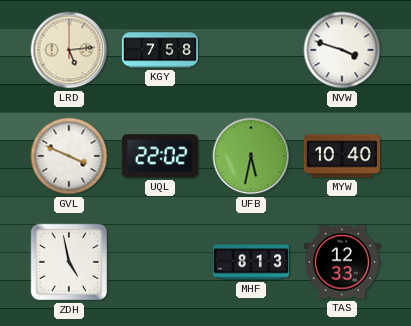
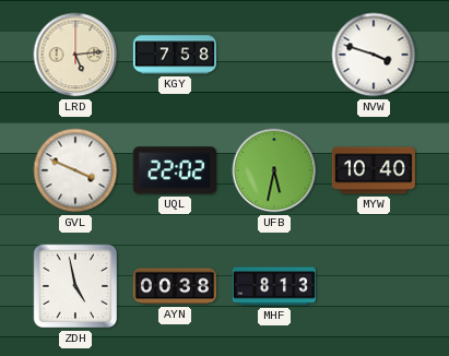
AYN: none -> 00:38 (175, 286)
TAS: 12:33 -> none (342, 262)
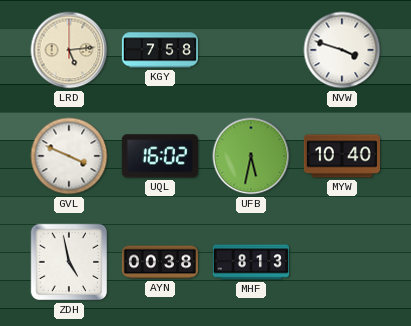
UQL: 22:02 -> 16:02 (160, 156)
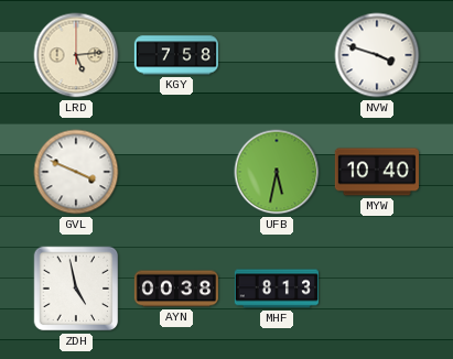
UQL: 16:02 -> none (160, 156)
